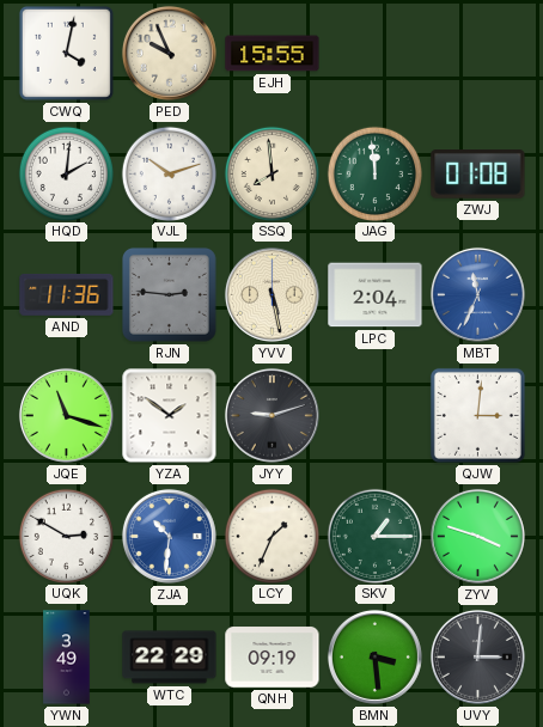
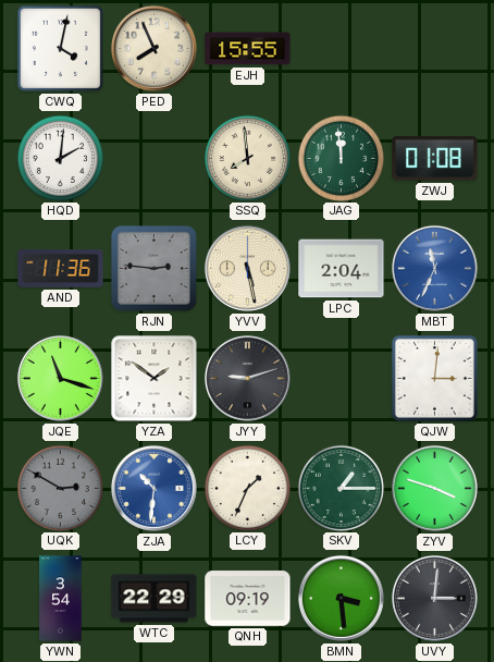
PED: 9:56 -> 7:56 (153, 48)
VJL: 10:12 -> none (169, 173)
UQK dial: white -> grey (60, 488)
YWN: 3:49 -> 3:54 (61, 599)
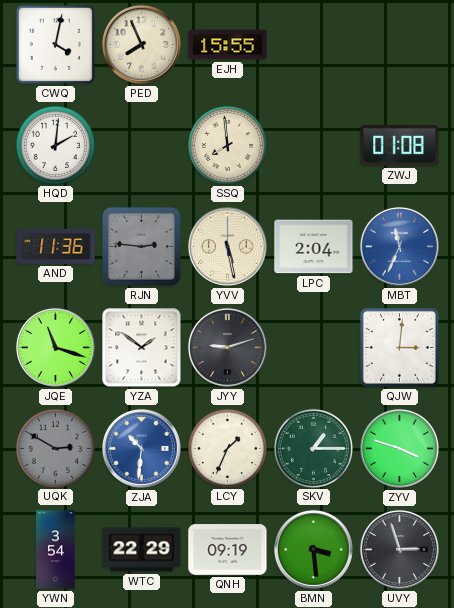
JAG: 11:59 -> none (341, 158)
UVY: 3:01 -> 2:57 (399, 549)
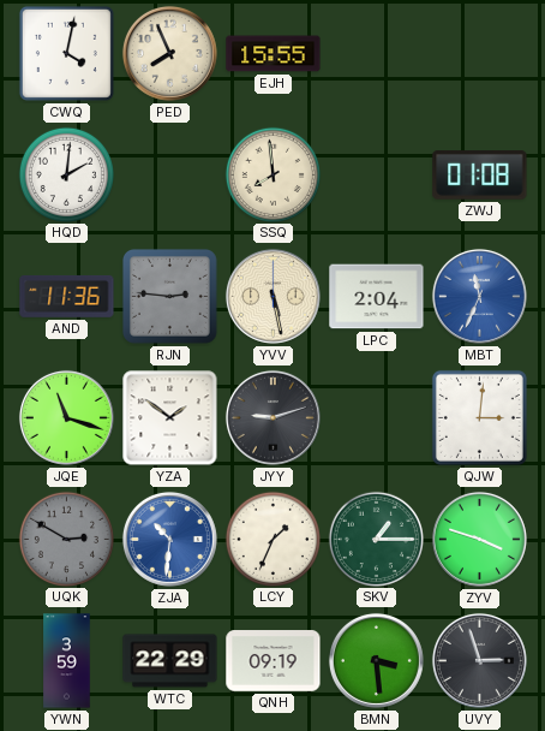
YWN: 3:54 -> 3:59 (67, 661)
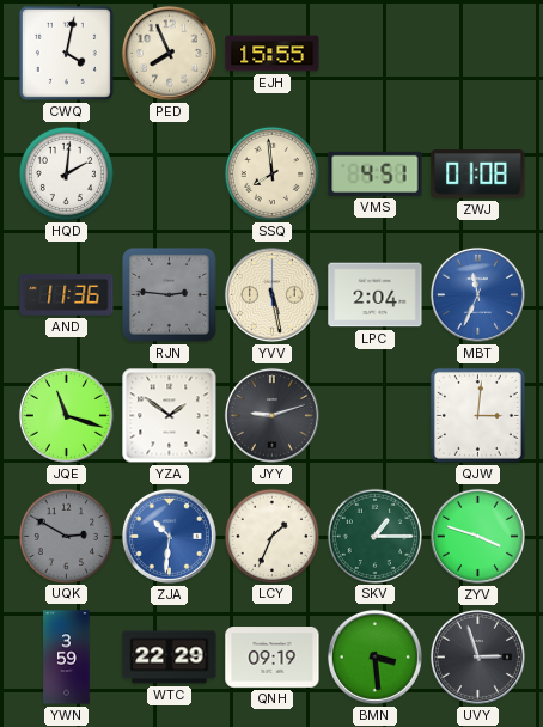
VMS: none -> 4:51 (376, 173)
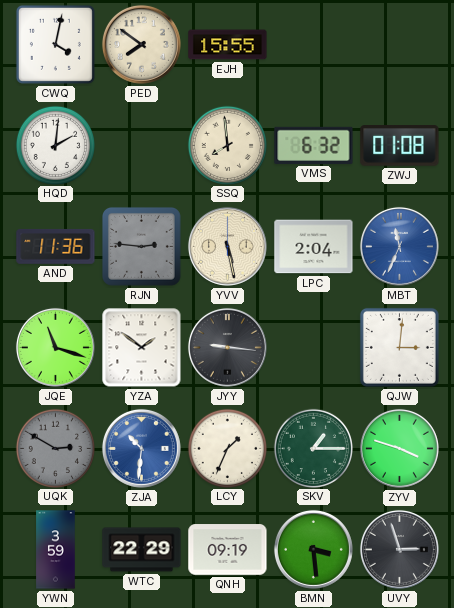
PED: 7:56 -> 7:51 (141, 44)
VMS: 4:51 -> 6:32 (314, 145)
JYY: 9:12 -> 9:16 (227, 347)
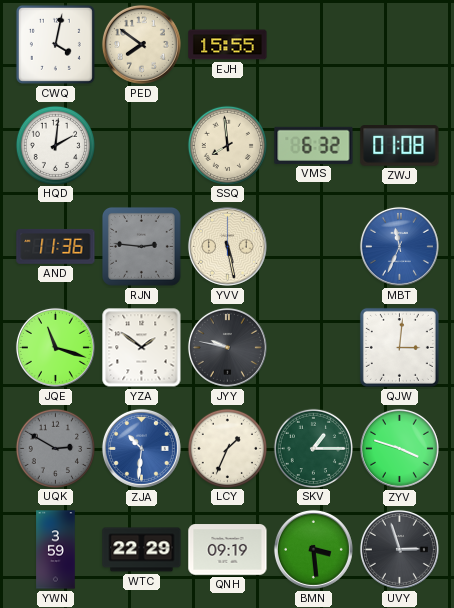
LPC: 2:04 -> none (314, 247)
JYY: 9:16 -> 9:47 (227, 347)
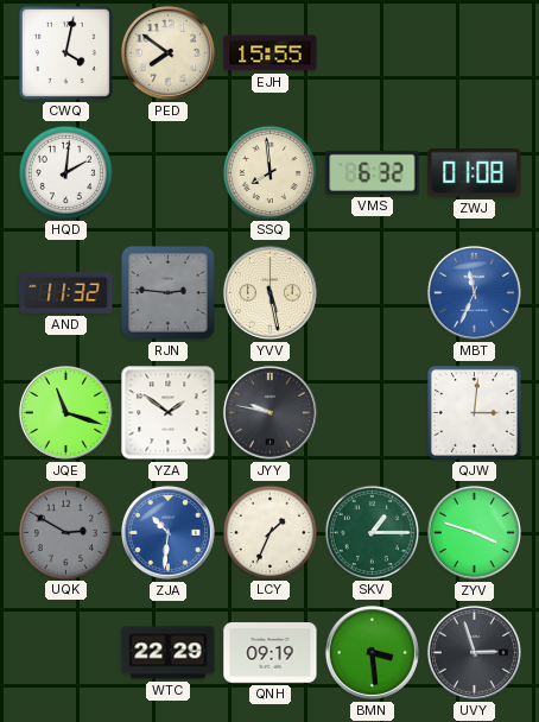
AND: 11:36 -> 11:32 (66, 293)
YWN: 3:59 -> none (56, 550)
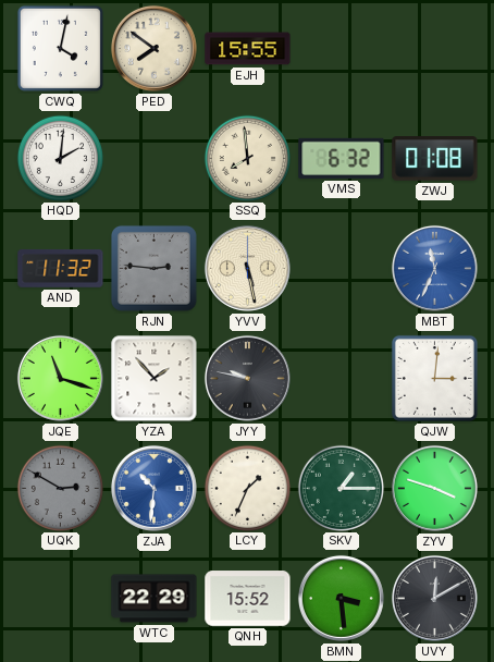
YZA: 1:51 -> 1:53 (155, 379)
QNH: 09:19 -> 15:52 (248, 599)
UVY: 2:57 -> 12:10 (434, 598)
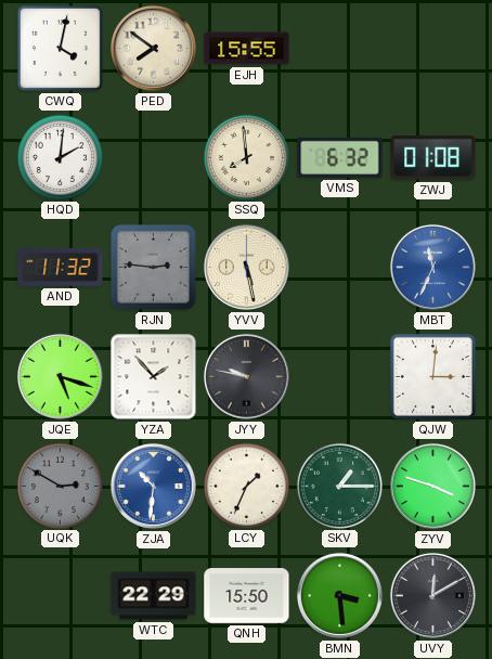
JQE: 11:18 -> 5:18 (60, 376)
QNH: 15:52 -> 15:50 (247, 596)
